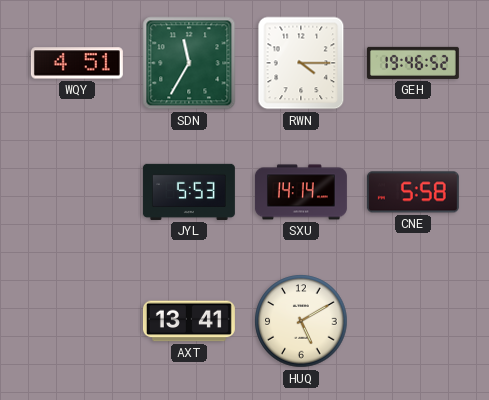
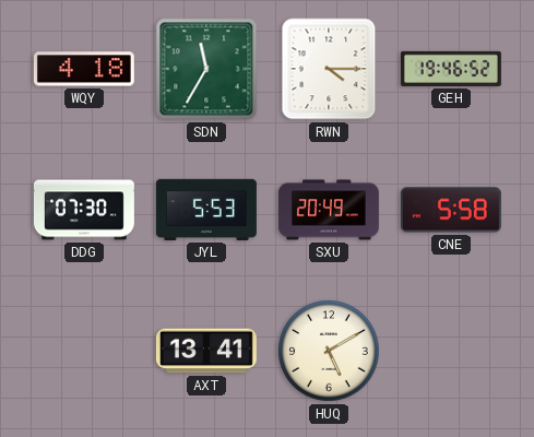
WQY: 4:51 -> 4:18 (84, 69)
DDG: none -> 07:30 (84, 210)
SXU: 14:14 -> 20:49 (329, 210)
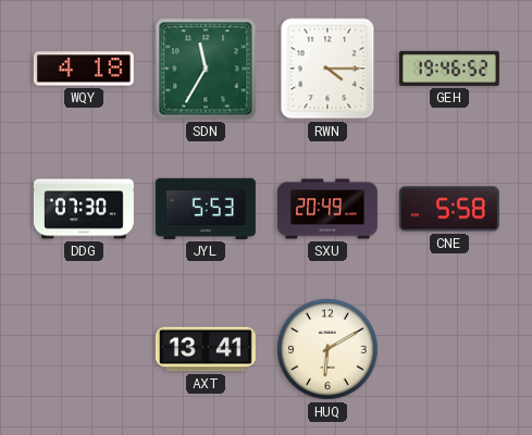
HUQ: 5:10 -> 6:10 (327, 349)
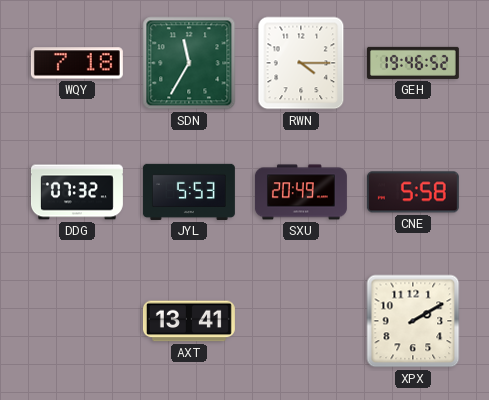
WQY: 4:18 -> 7:18 (77, 63)
DDG: 07:30 -> 07:32 (77, 192)
HUQ: 6:10 -> none (327, 349)
XPX: none -> 2:10 (413, 321)
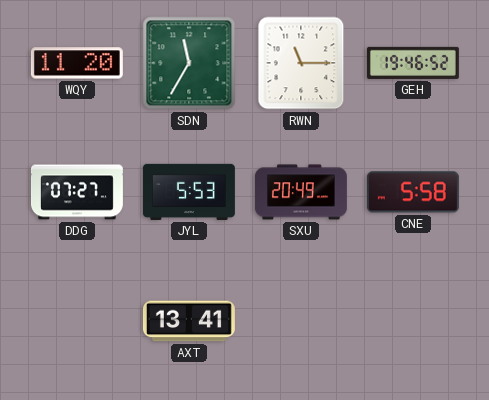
WQY: 7:18 -> 11:20 (77, 63)
RWN: 4:15 -> 11:15 (301, 63)
DDG: 07:32 -> 07:27 (77, 192)
XPX: 2:10 -> none (413, 321)
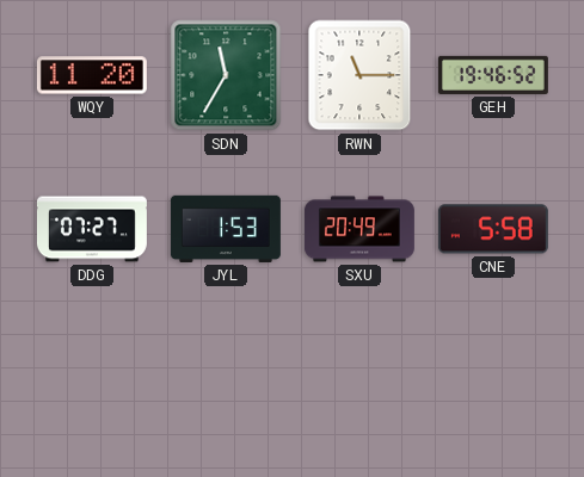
JYL: 5:53 -> 1:53 (226, 229)
AXT: 13:41 -> none (189, 321)
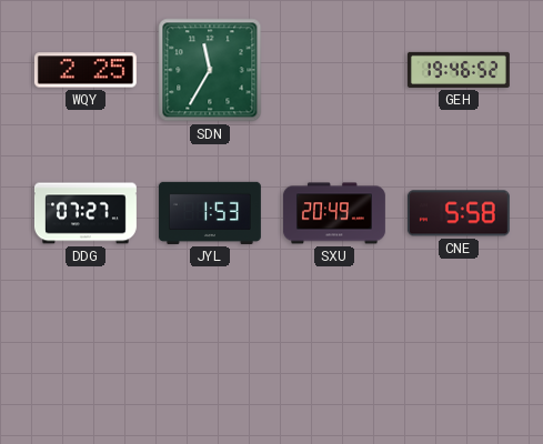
WQY: 11:20 -> 2:25 (86, 70)
RWN: 11:15 -> none (359, 75)
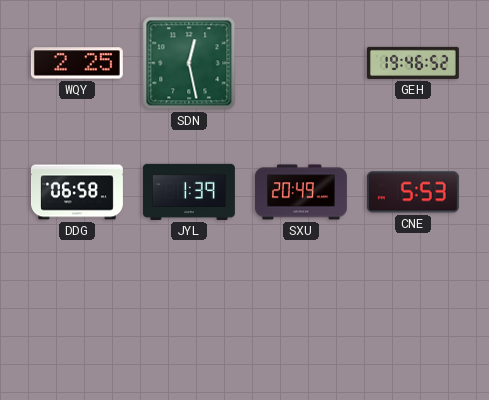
SDN: 11:35 -> 12:28 (189, 63)
DDG: 07:27 -> 06:58 (77, 192)
JYL: 1:53 -> 1:39 (189, 192)
CNE: 5:58 -> 5:53 (413, 192)
